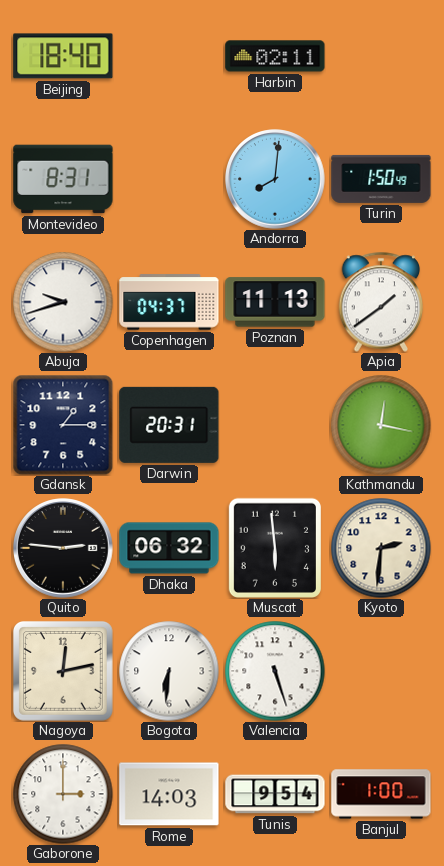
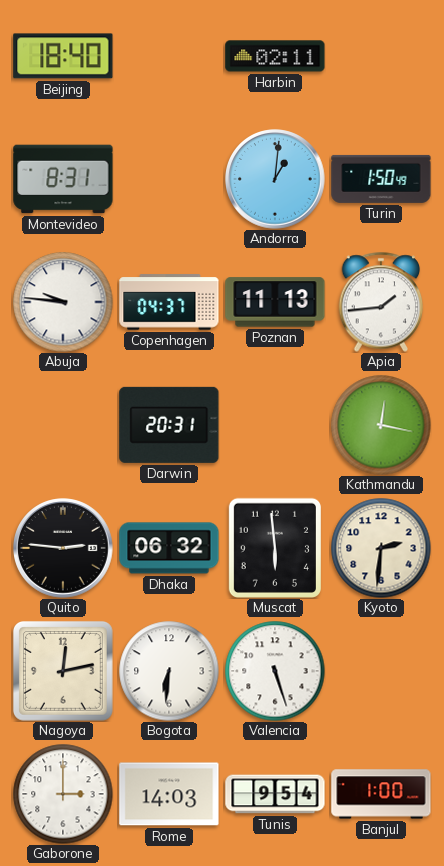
Andorra: 8:01 -> 1:01 (275, 179)
Abuja: 9:42 -> 9:46 (63, 302)
Apia: 1:39 -> 1:44 (381, 302)
Gdansk: 1:15 -> none (63, 425)
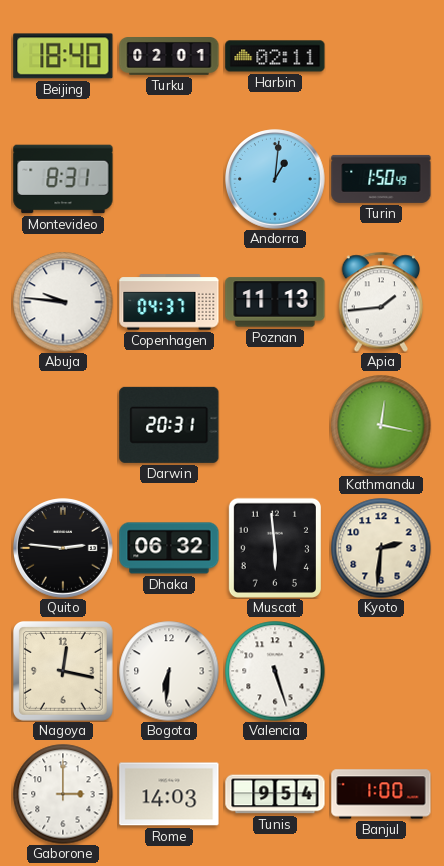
Turku: none -> 02:01 (169, 57)
Nagoya: 12:13 -> 12:17 (63, 671)
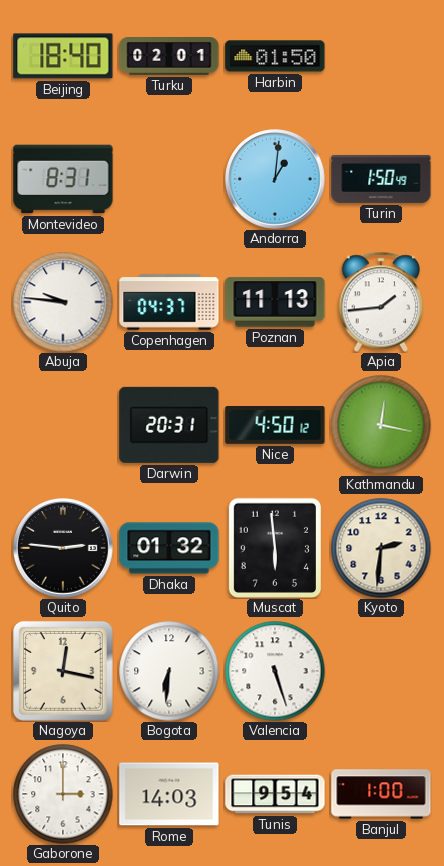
Harbin: 02:11 -> 01:50 (275, 56)
Nice: none -> 4:50 (275, 425)
Dhaka: 06:32 -> 01:32 (169, 548)
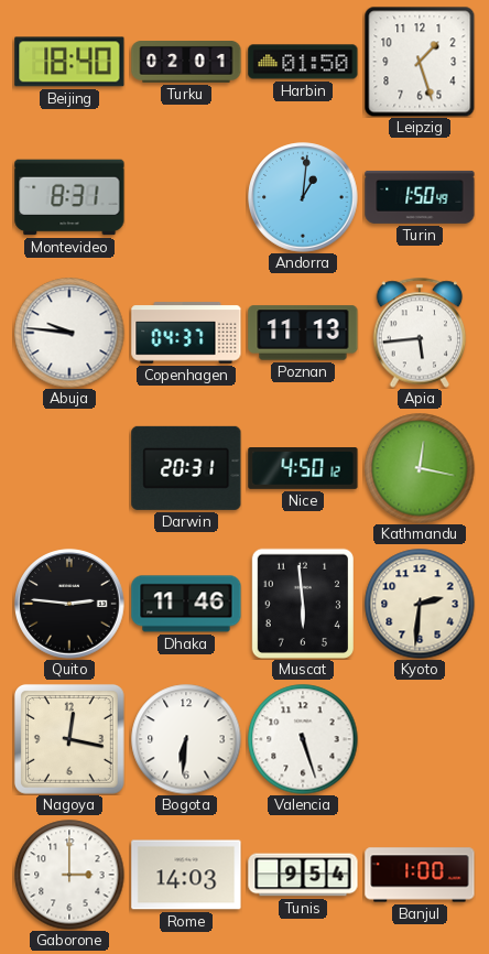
Leipzig: none -> 1:27 (420, 62)
Apia: 1:44 -> 5:44 (420, 333)
Dhaka: 01:32 -> 11:46 (186, 604)
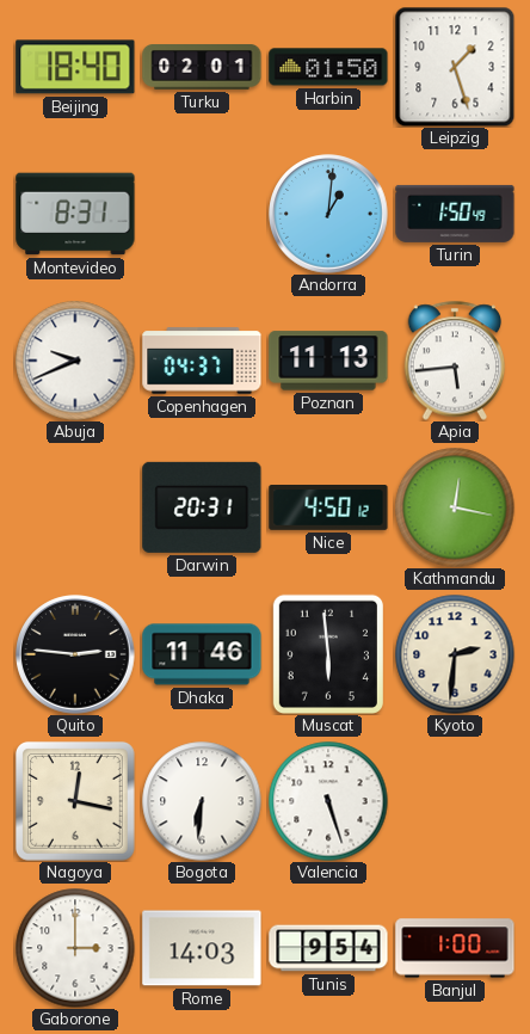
Abuja: 9:46 -> 9:41 (75, 361)
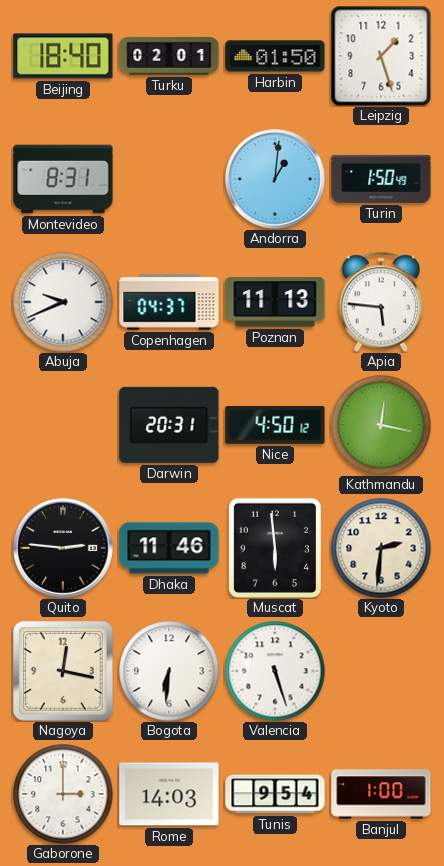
Apia: 5:44 -> 5:46 (381, 302)
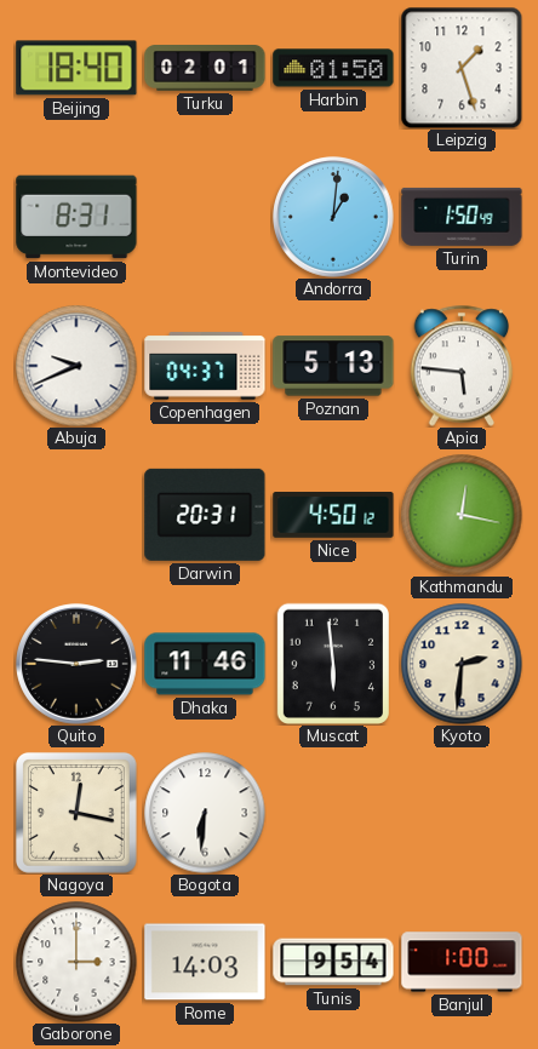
Poznan: 11:13 -> 5:13 (333, 366)
Valencia: 5:27 -> none (275, 671)
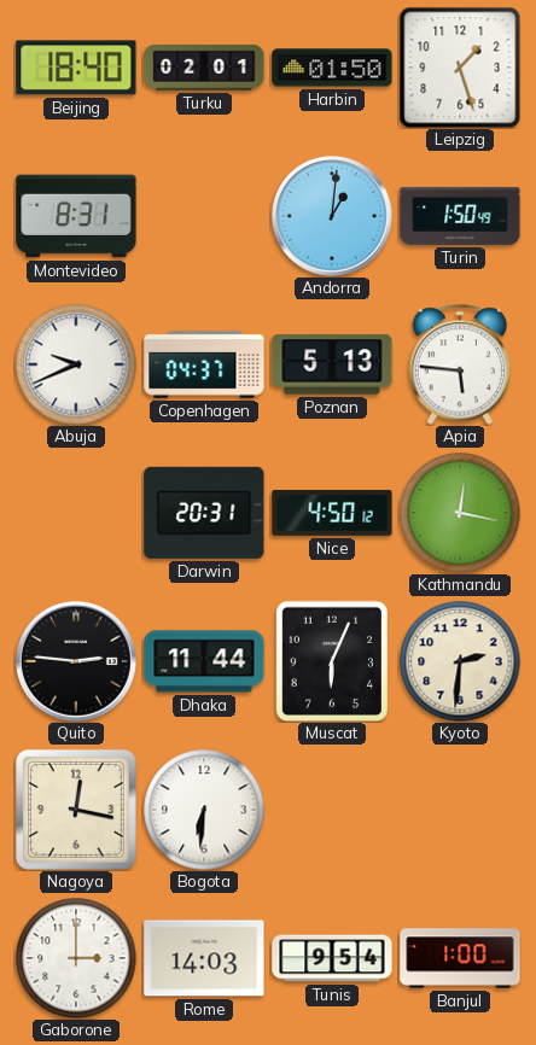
Dhaka: 11:46 -> 11:44 (204, 661)
Muscat: 5:59 -> 6:04 (332, 661)
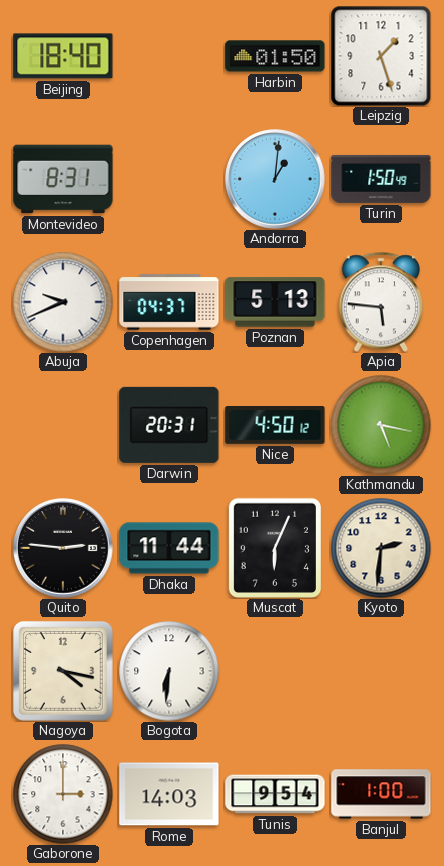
Turku: 02:01 -> none (204, 69)
Kathmandu: 12:17 -> 5:17 (381, 425)
Nagoya: 12:17 -> 4:17 (63, 671)
